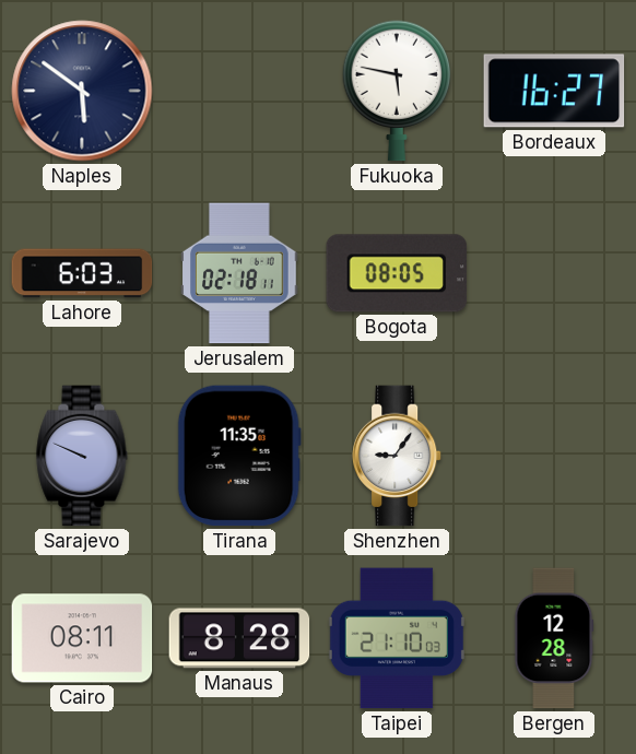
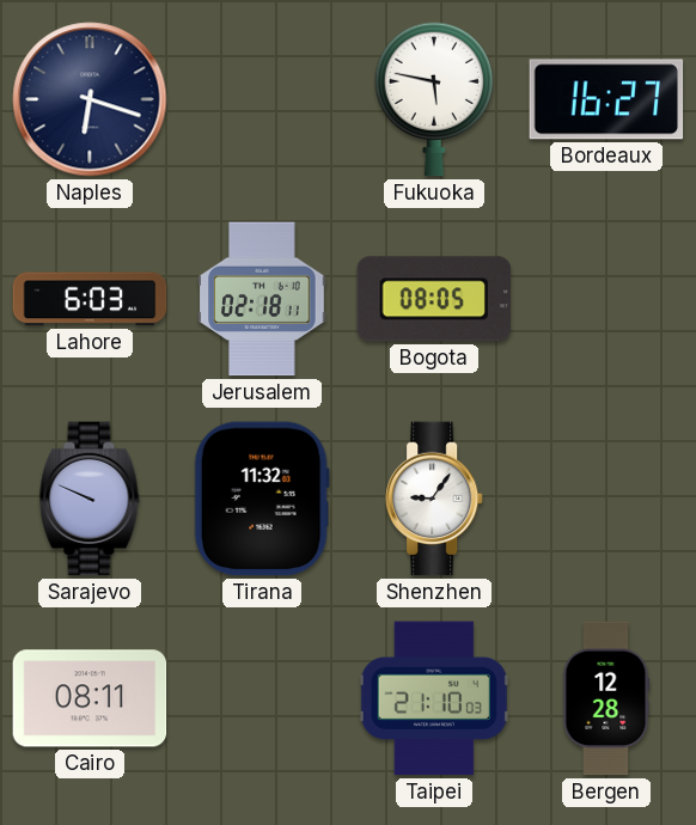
Naples: 5:51 -> 6:18 (90, 99)
Tirana: 11:35 -> 11:32 (262, 499)
Manaus: 8:28 -> none (239, 638)
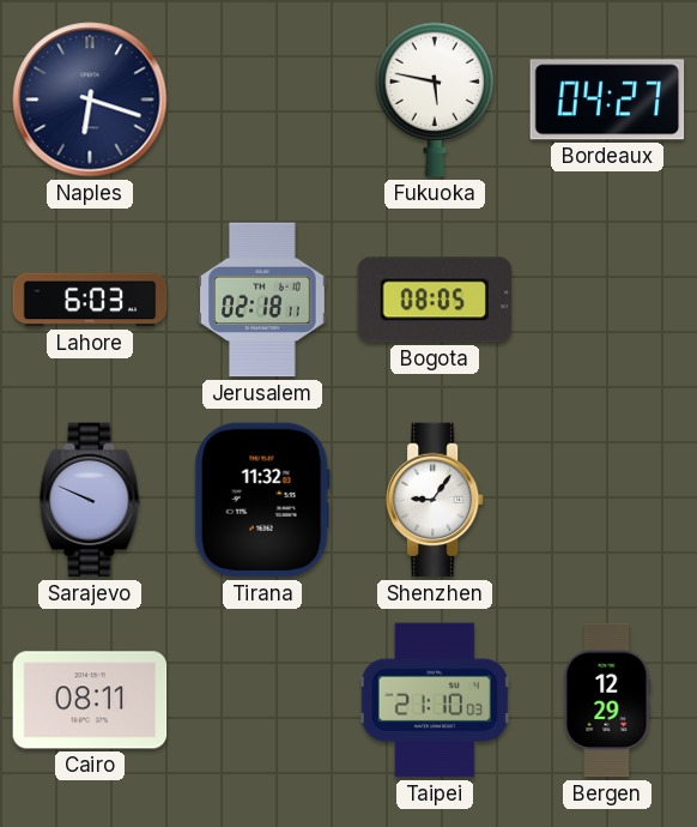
Bordeaux: 16:27 -> 04:27 (607, 99)
Bergen: 12:28 -> 12:29 (607, 700)
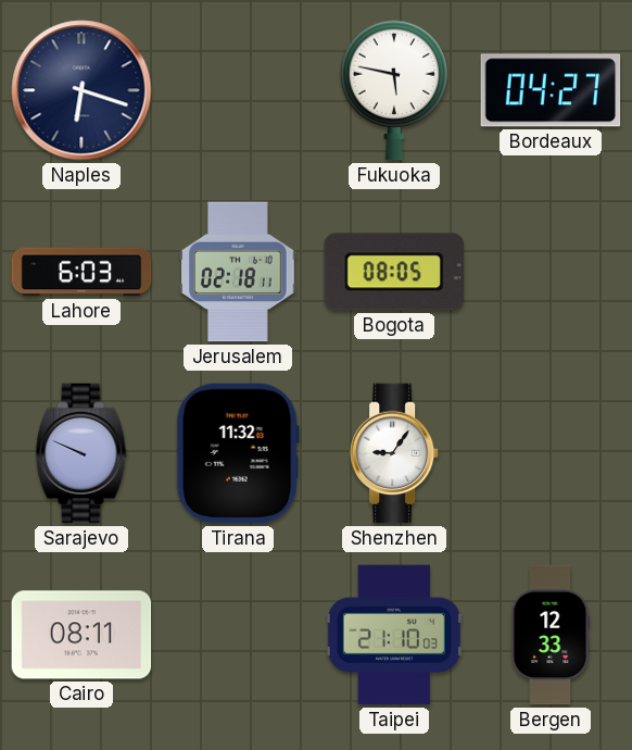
Bergen: 12:29 -> 12:33 (551, 635)
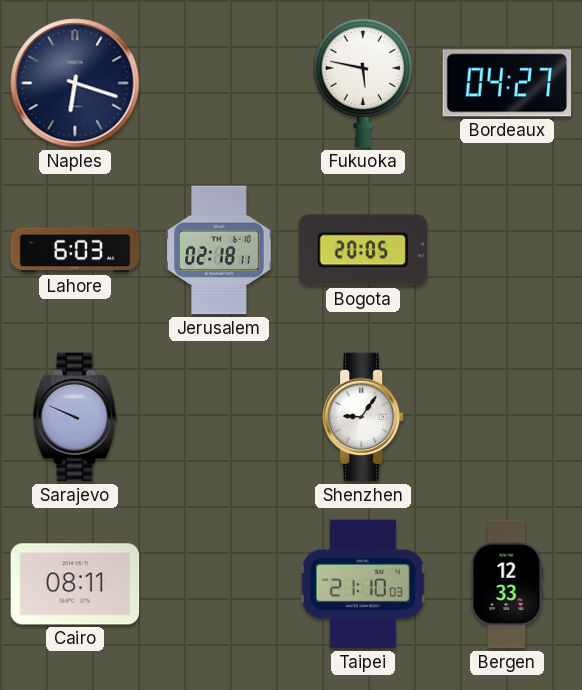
Bogota: 08:05 -> 20:05 (363, 250)
Tirana: 11:32 -> none (238, 453)
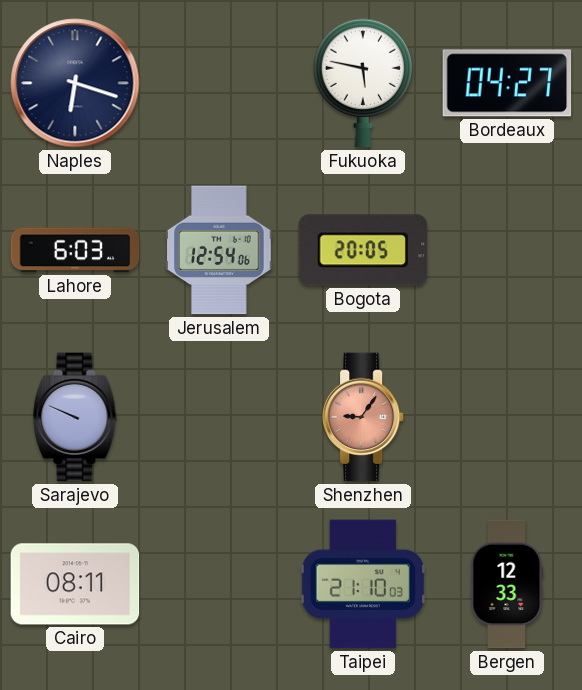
Jerusalem: 02:18 -> 12:54 (219, 250)
Shenzhen dial: white -> salmon (363, 417)
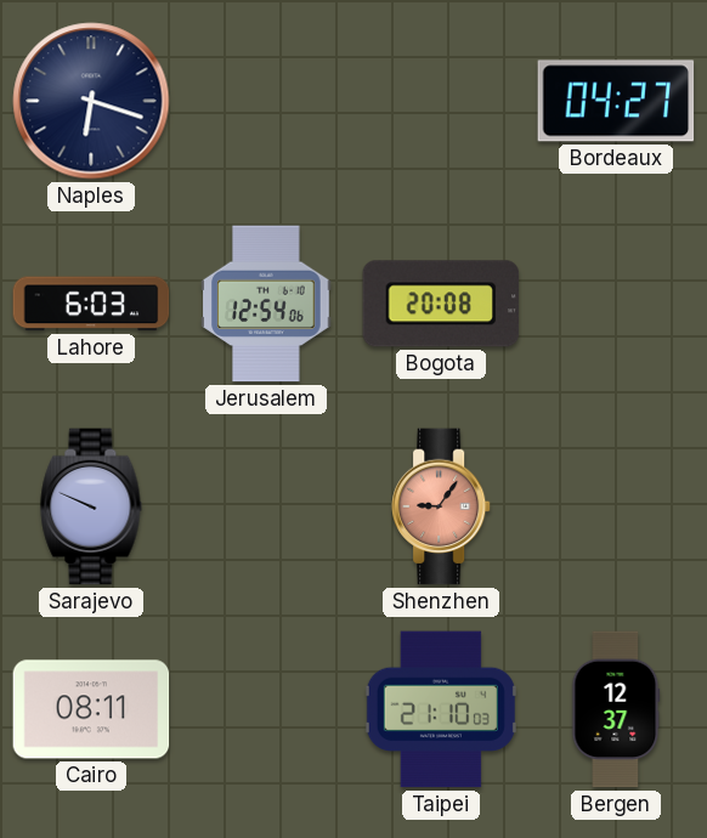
Fukuoka: 5:47 -> none (363, 83)
Bogota: 20:05 -> 20:08 (441, 304)
Bergen: 12:33 -> 12:37 (616, 709)
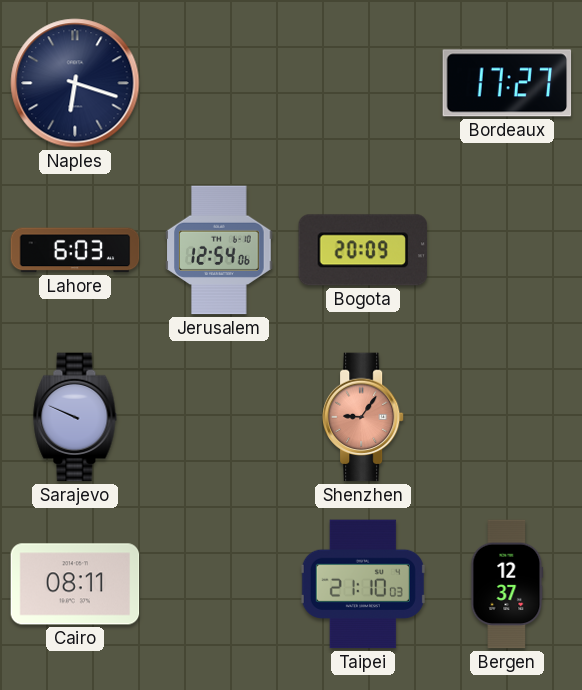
Bordeaux: 04:27 -> 17:27 (507, 83)
Bogota: 20:08 -> 20:09 (363, 250)
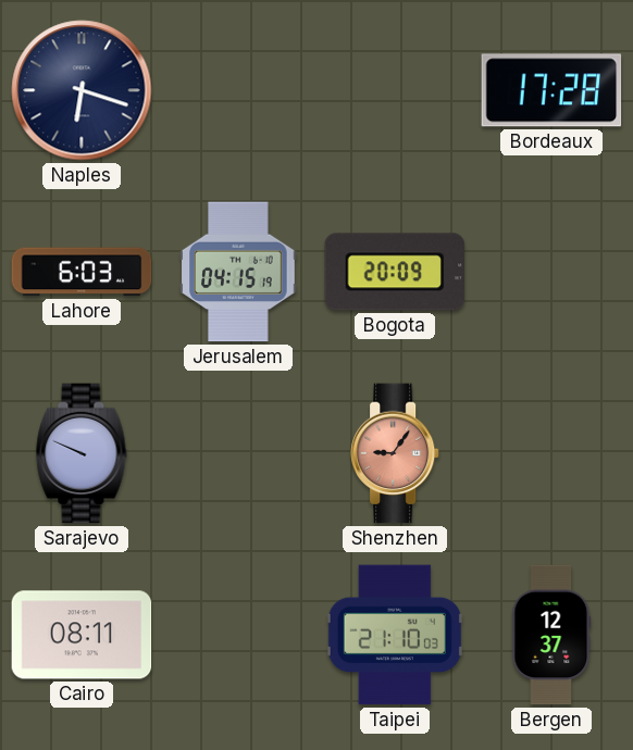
Bordeaux: 17:27 -> 17:28 (551, 90)
Jerusalem: 12:54 -> 04:15 (238, 272)
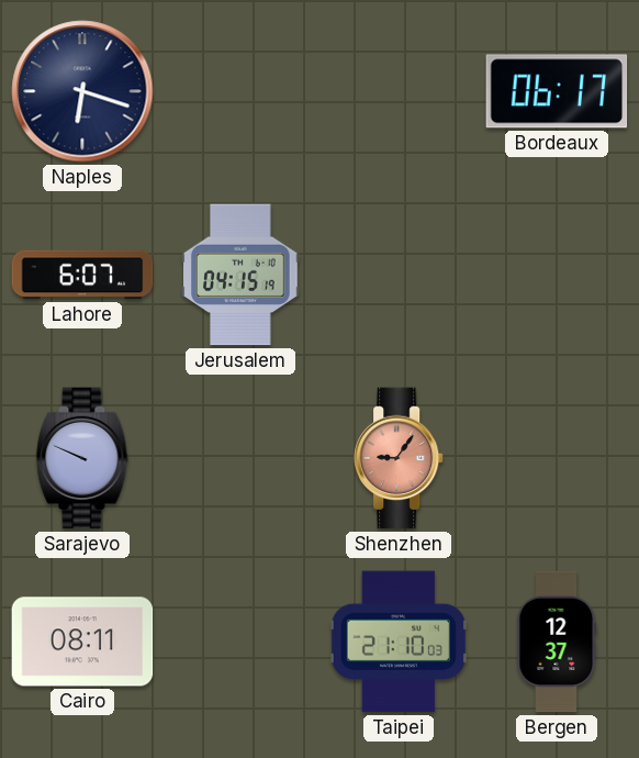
Bordeaux: 17:28 -> 06:17 (557, 91)
Lahore: 6:03 -> 6:07 (82, 275)
Bogota: 20:09 -> none (395, 272)
